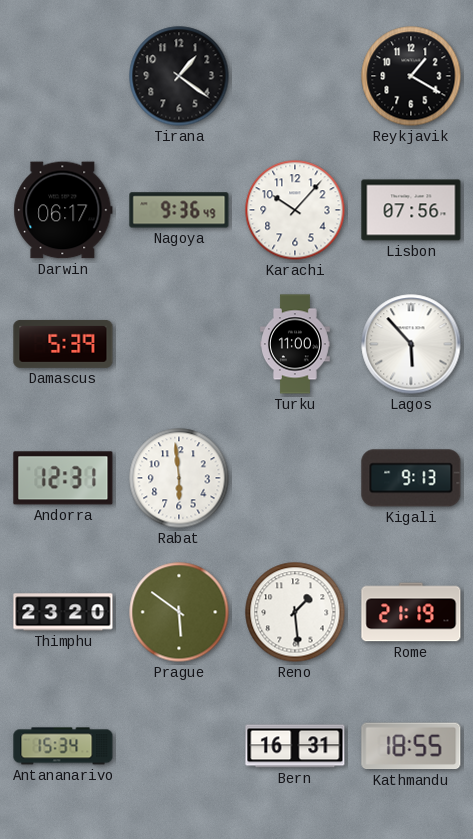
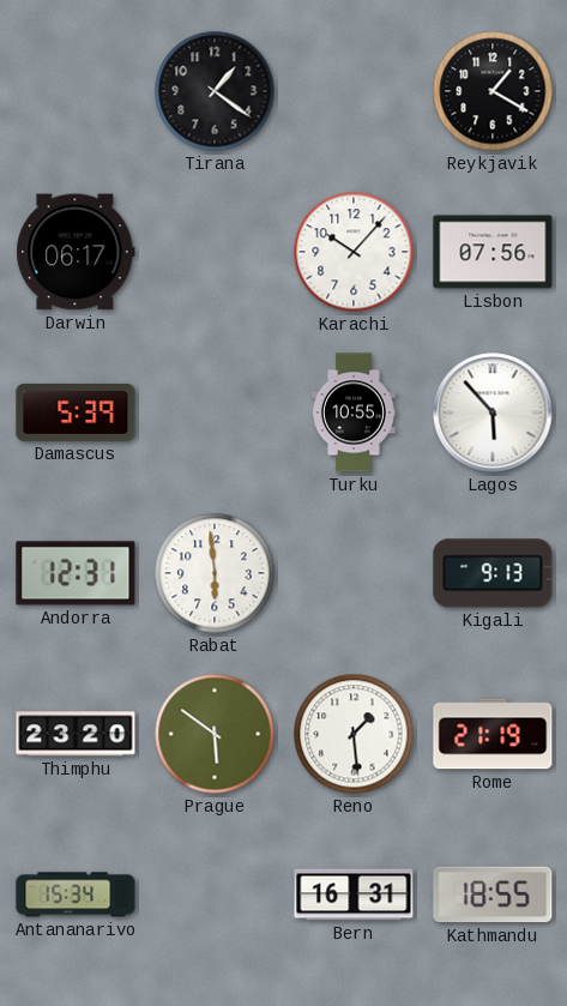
Nagoya: 9:36 -> none (179, 210)
Turku: 11:00 -> 10:55 (355, 412)
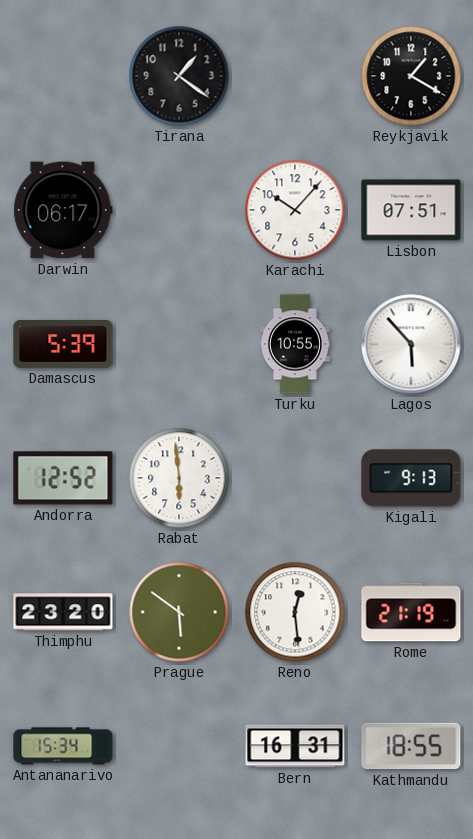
Lisbon: 07:56 -> 07:51 (411, 210)
Andorra: 12:31 -> 12:52 (63, 478)
Reno: 1:29 -> 12:29 (295, 612)
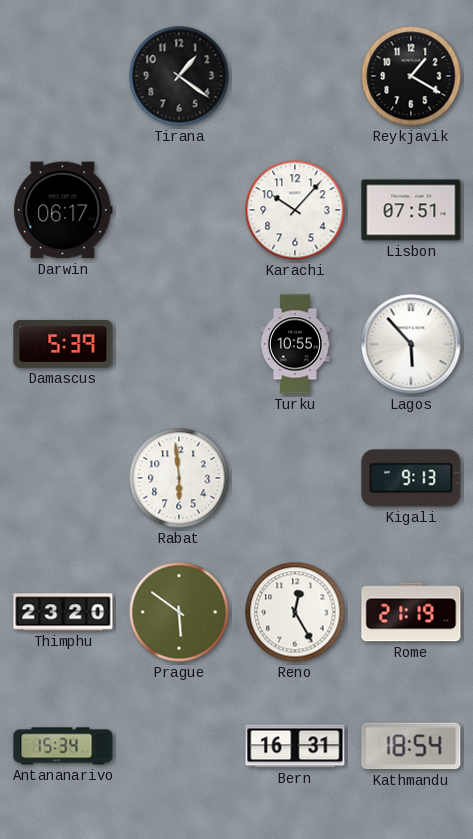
Andorra: 12:52 -> none (63, 478)
Reno: 12:29 -> 12:25 (295, 612)
Kathmandu: 18:55 -> 18:54 (411, 746)
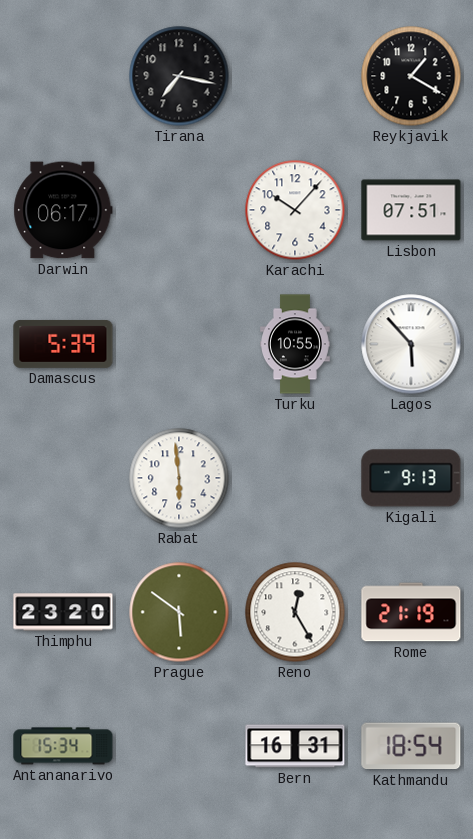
Tirana: 1:21 -> 7:17 (179, 76)
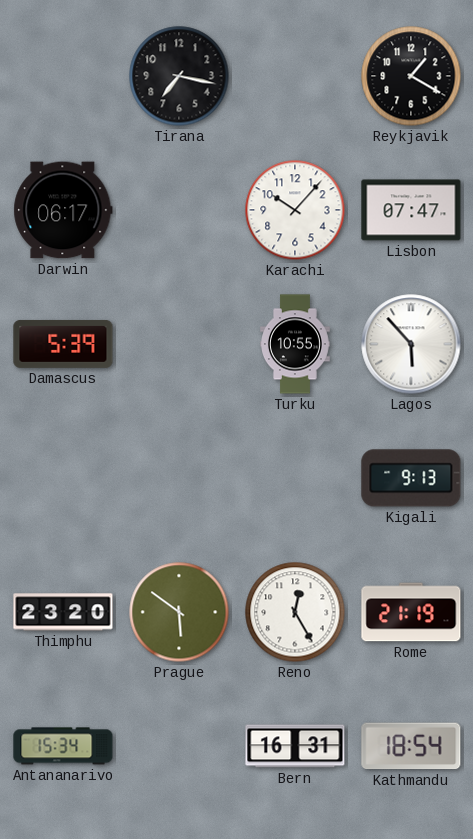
Lisbon: 07:51 -> 07:47 (411, 210)
Rabat: 5:59 -> none (179, 478)
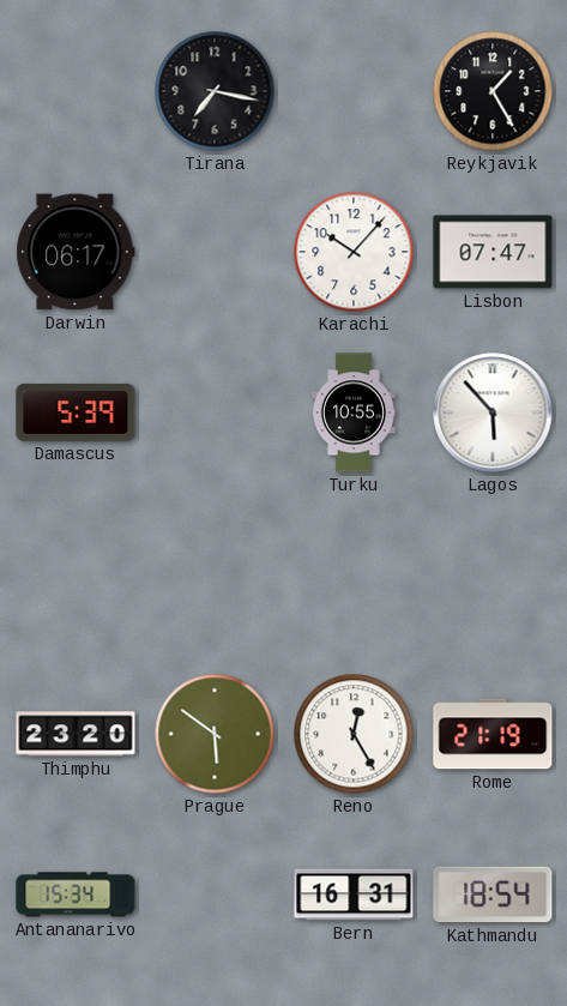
Reykjavik: 1:20 -> 1:25 (493, 91)
Kigali: 9:13 -> none (411, 478)
